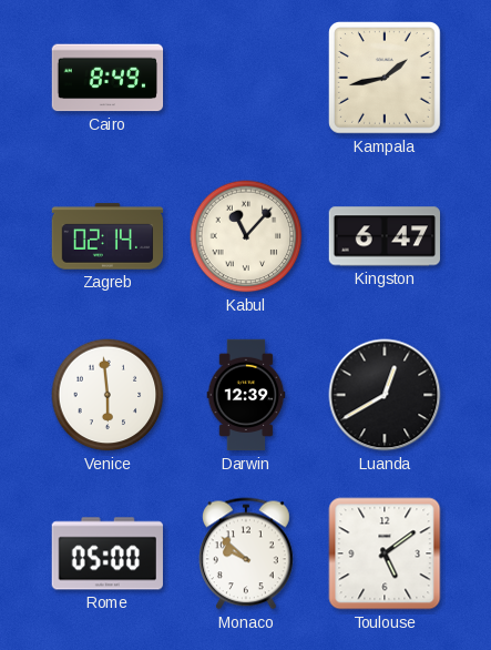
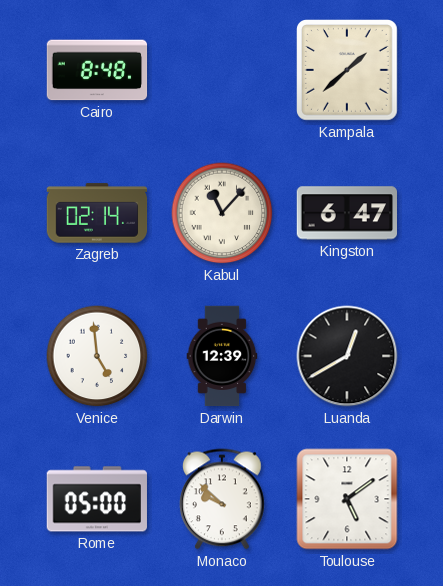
Cairo: 8:49 -> 8:48 (97, 70)
Kampala: 1:43 -> 1:38 (348, 71)
Venice: 5:59 -> 4:59 (97, 356)
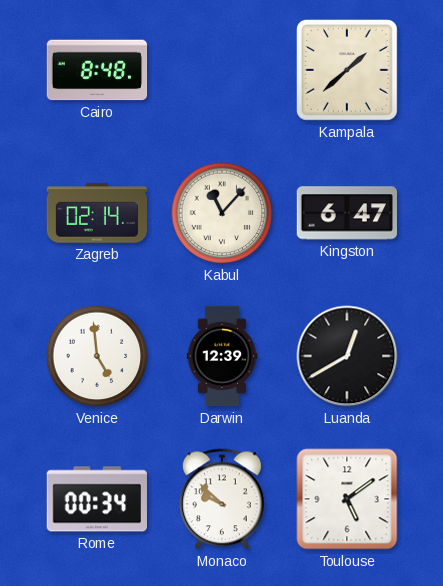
Rome: 05:00 -> 00:34 (96, 499)
